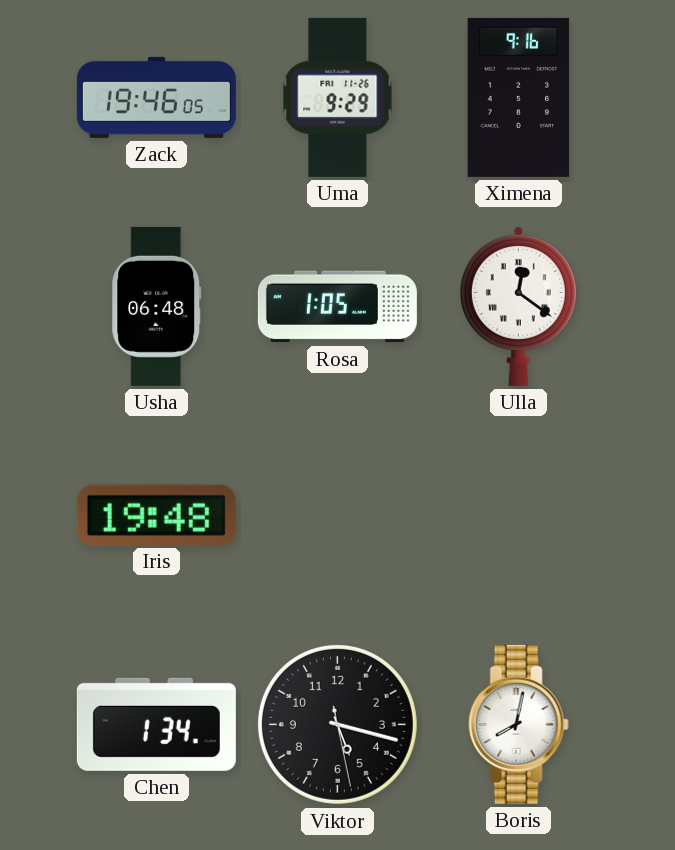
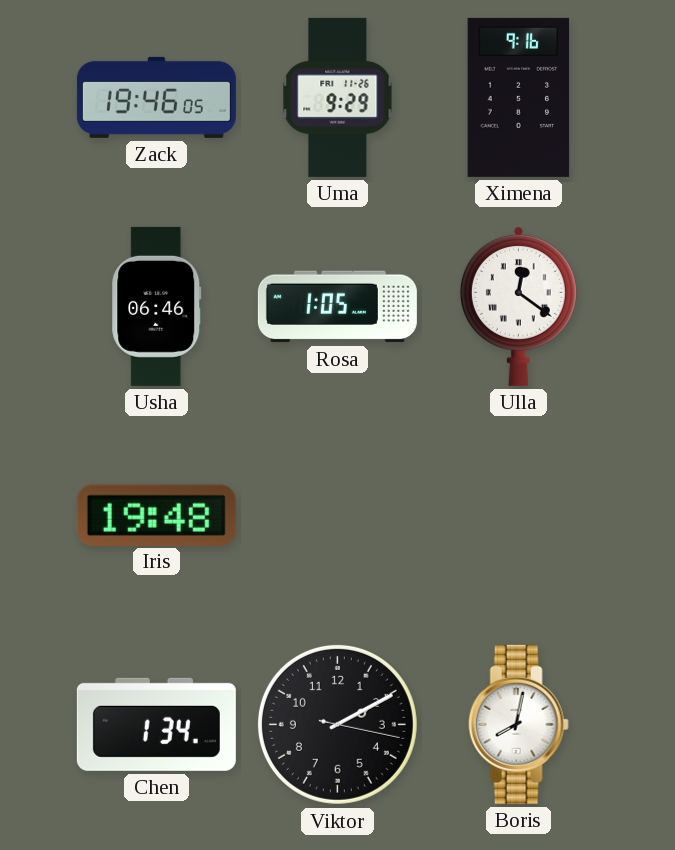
Usha: 06:48 -> 06:46 (157, 306)
Viktor: 5:17 -> 2:10 (337, 724)
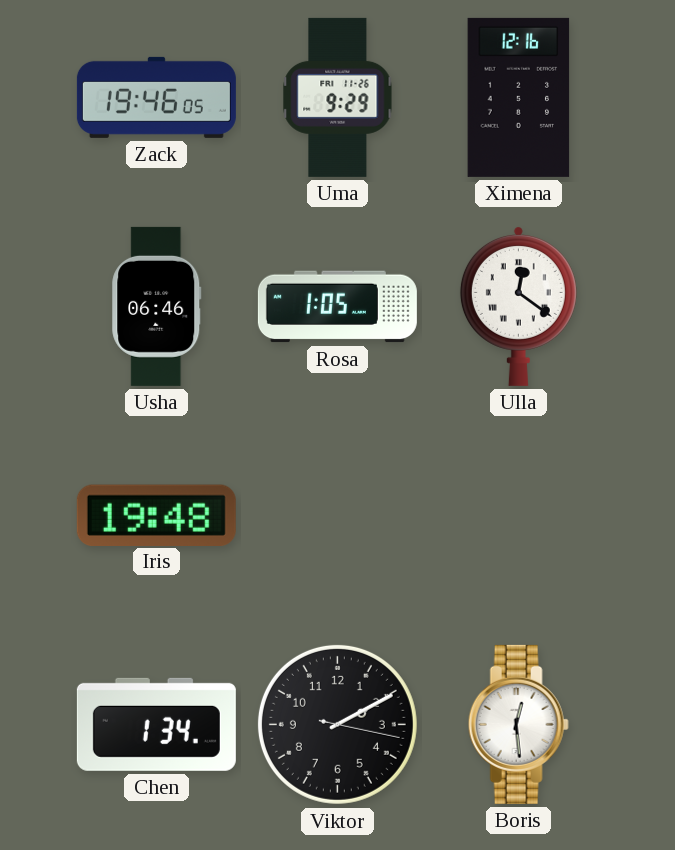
Ximena: 9:16 -> 12:16 (519, 97)
Boris: 8:02 -> 12:29 (518, 724)
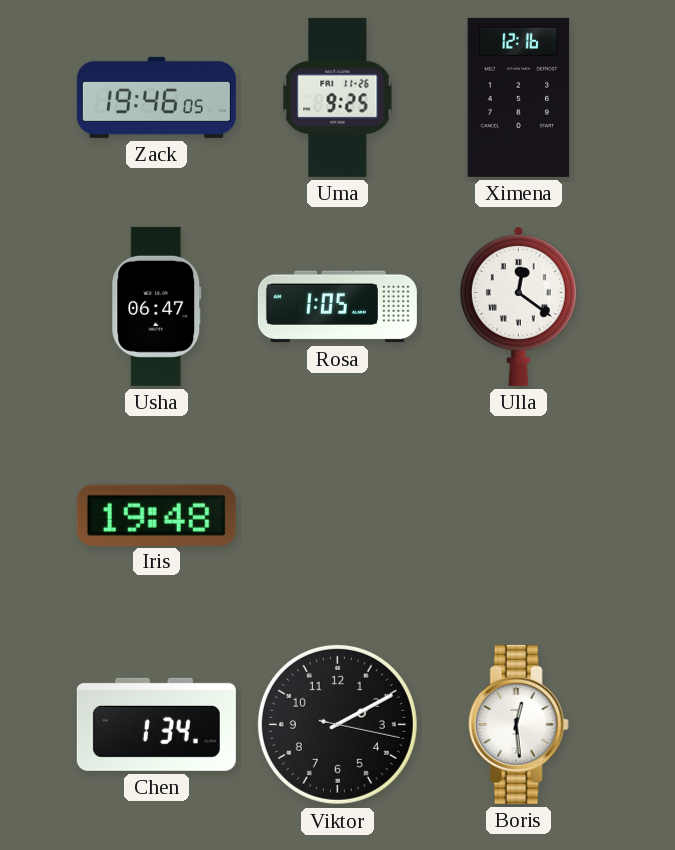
Uma: 9:29 -> 9:25 (338, 97)
Usha: 06:46 -> 06:47 (157, 306)
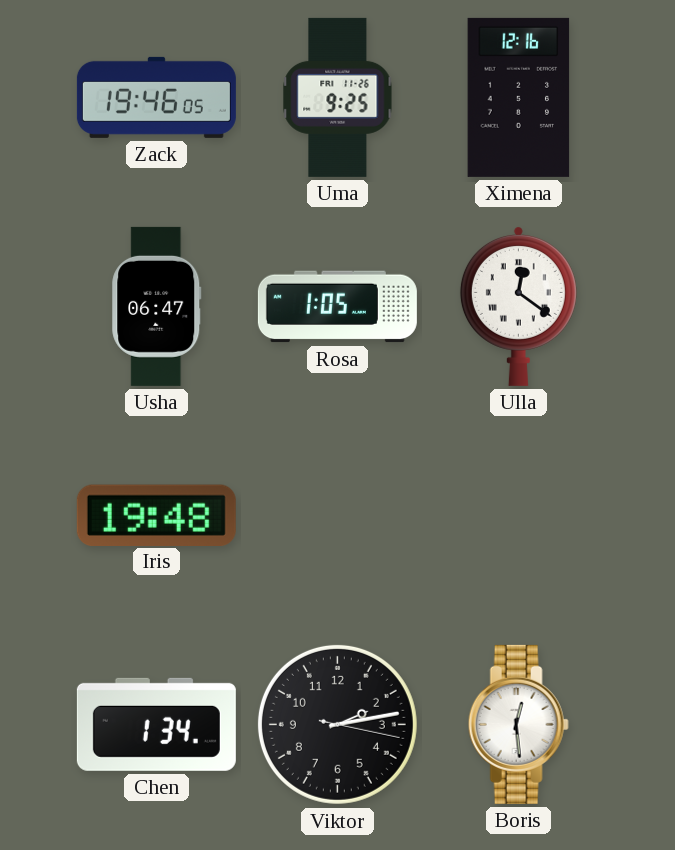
Viktor: 2:10 -> 2:13 (337, 724)
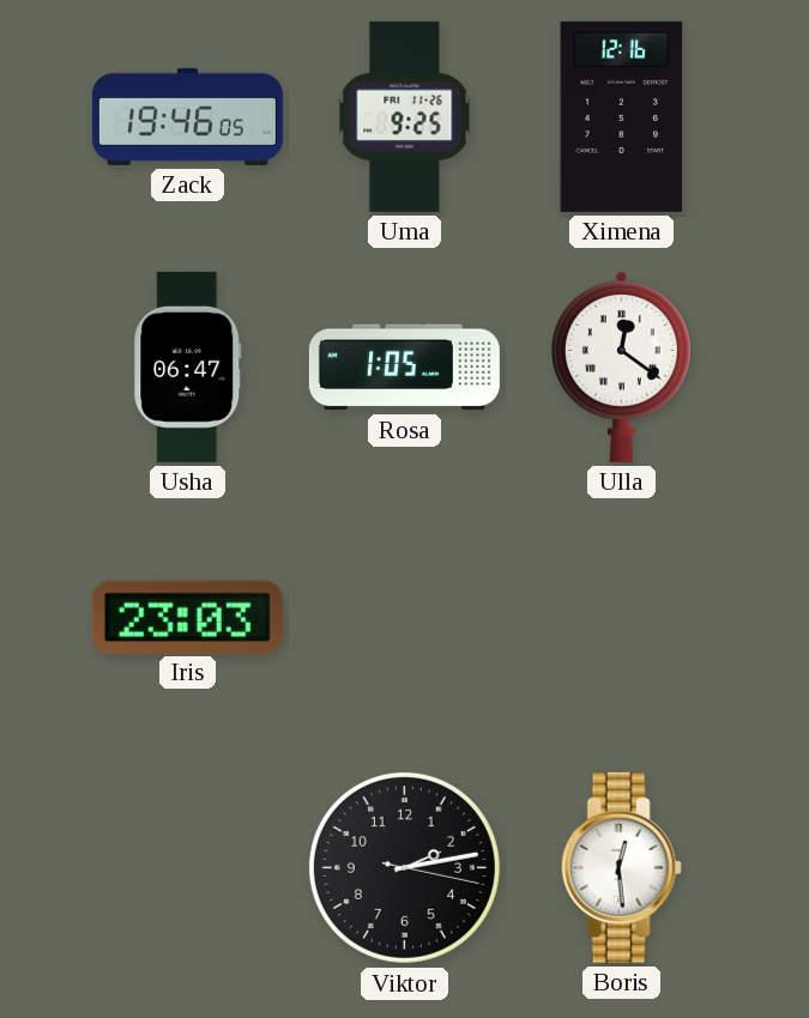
Iris: 19:48 -> 23:03 (187, 617)
Chen: 1:34 -> none (156, 724)
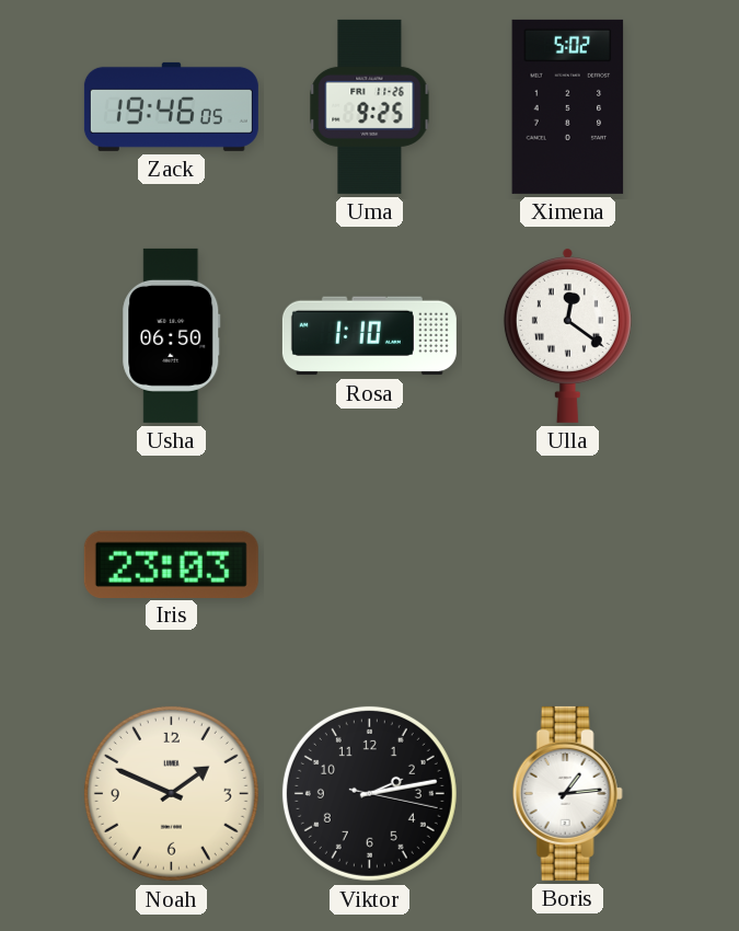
Ximena: 12:16 -> 5:02 (568, 106)
Usha: 06:47 -> 06:50 (172, 335)
Rosa: 1:05 -> 1:10 (369, 336)
Noah: none -> 1:49 (171, 793)
Boris: 12:29 -> 1:14 (567, 793)
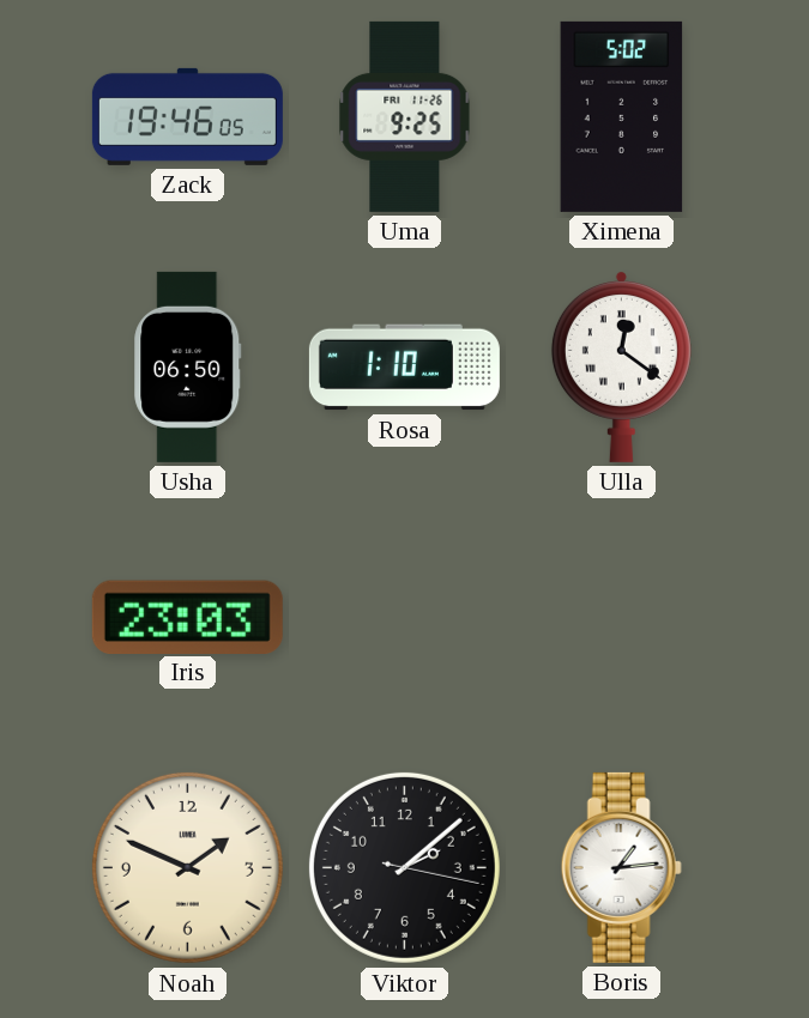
Viktor: 2:13 -> 2:08 (404, 867)
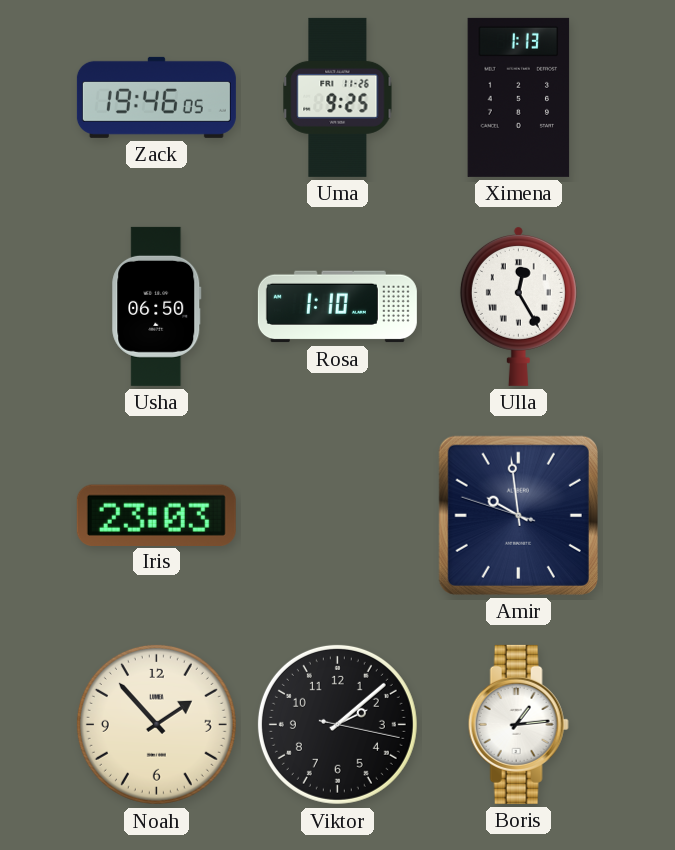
Ximena: 5:02 -> 1:13 (519, 97)
Ulla: 12:21 -> 12:25 (518, 306)
Amir: none -> 9:58 (518, 515)
Noah: 1:49 -> 1:53 (156, 724)
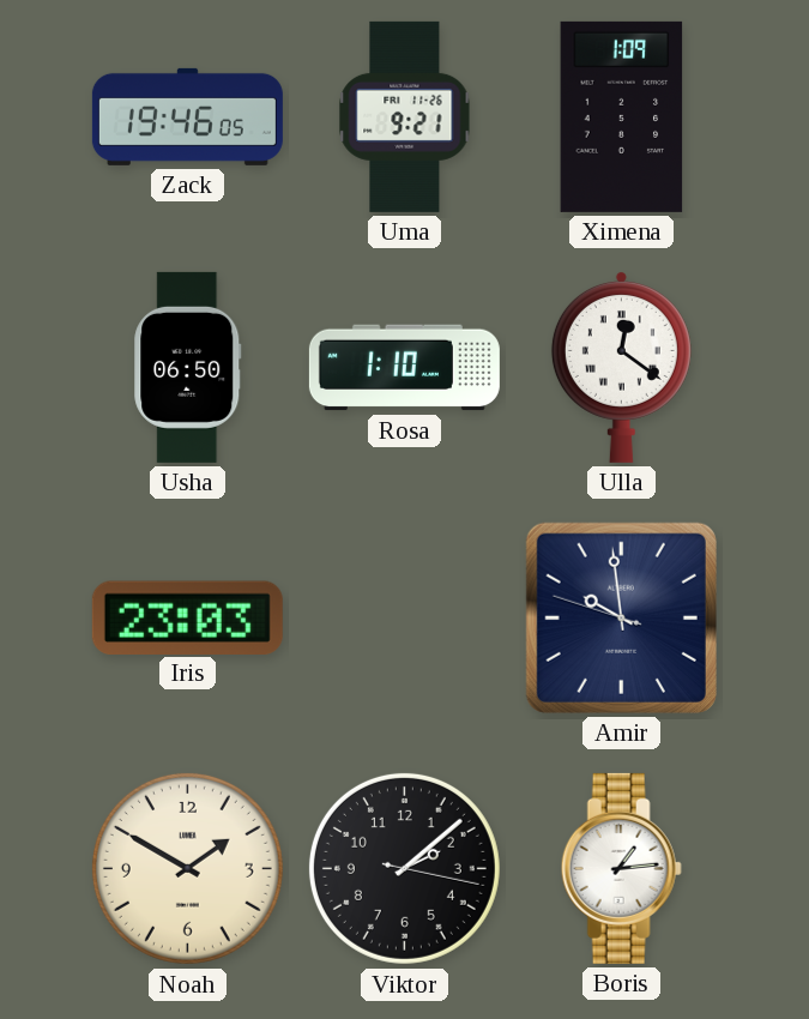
Uma: 9:25 -> 9:21 (405, 116)
Ximena: 1:13 -> 1:09 (622, 116)
Ulla: 12:25 -> 12:21 (621, 367)
Noah: 1:53 -> 1:50 (187, 868)
